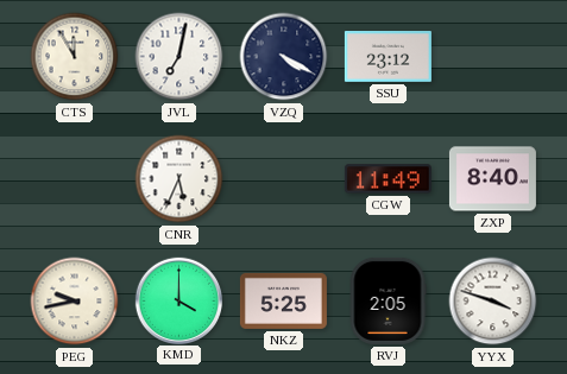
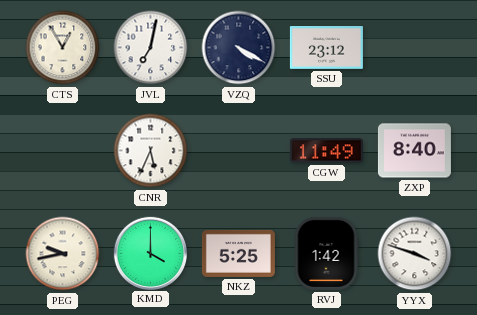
CTS: 11:55 -> 12:55 (63, 48)
RVJ: 2:05 -> 1:42 (326, 253)
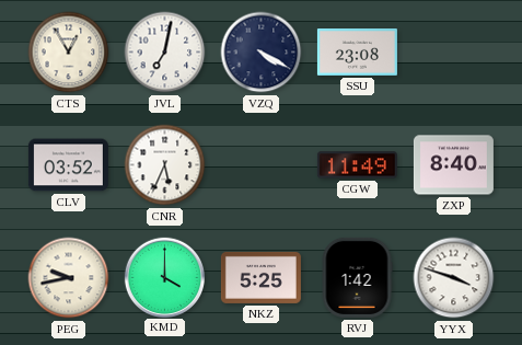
SSU: 23:12 -> 23:08 (357, 53)
CLV: none -> 03:52 (68, 165)
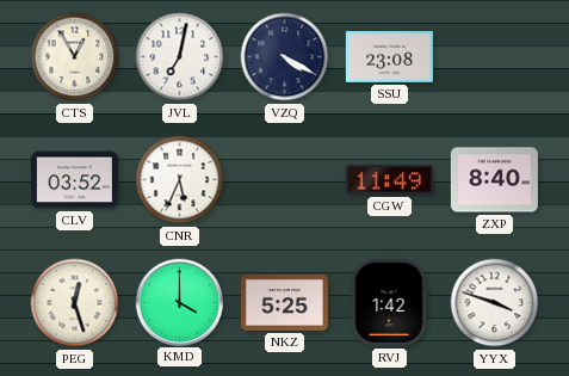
PEG: 9:43 -> 12:27 (75, 303)
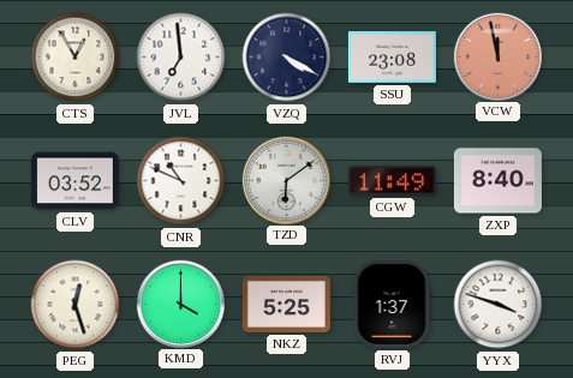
JVL: 7:02 -> 6:59 (181, 58)
VCW: none -> 11:58 (497, 56)
CNR: 5:34 -> 10:49 (181, 181)
TZD: none -> 6:09 (286, 180)
RVJ: 1:42 -> 1:37 (392, 304)
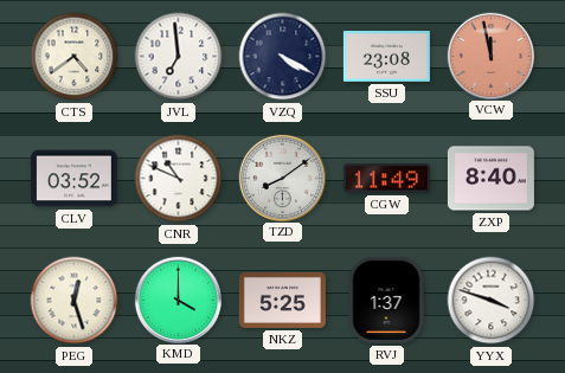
CTS: 12:55 -> 4:39 (75, 57)
TZD: 6:09 -> 8:09 (282, 178)
